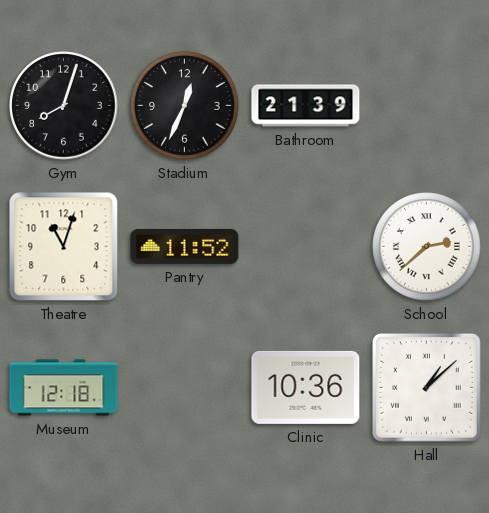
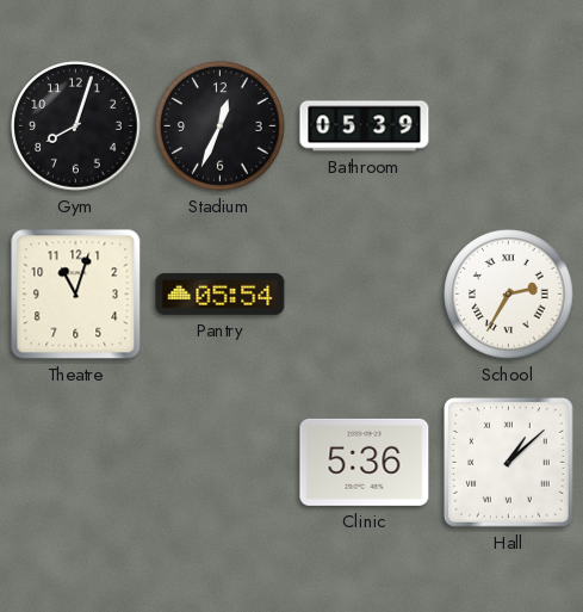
Bathroom: 21:39 -> 05:39 (365, 126)
Pantry: 11:52 -> 05:54 (221, 293)
School: 2:38 -> 2:35 (509, 295)
Museum: 12:18 -> none (64, 388)
Clinic: 10:36 -> 5:36 (365, 462)
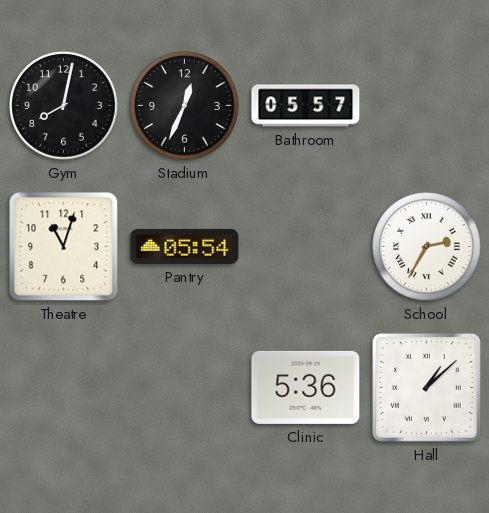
Gym: 8:03 -> 8:02 (64, 106)
Bathroom: 05:39 -> 05:57 (306, 106)
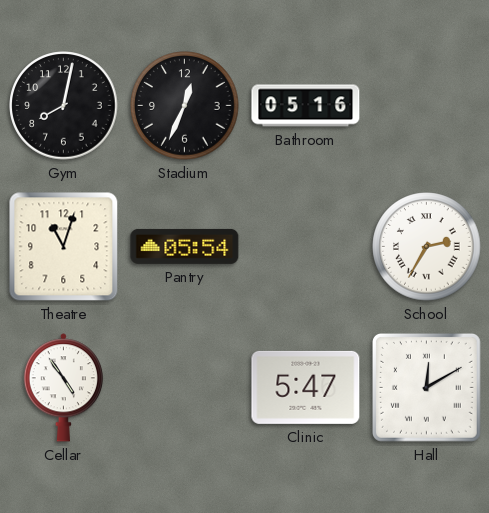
Bathroom: 05:57 -> 05:16 (306, 106)
Cellar: none -> 4:54 (63, 388)
Clinic: 5:36 -> 5:47 (306, 387)
Hall: 1:08 -> 12:10 (427, 388)
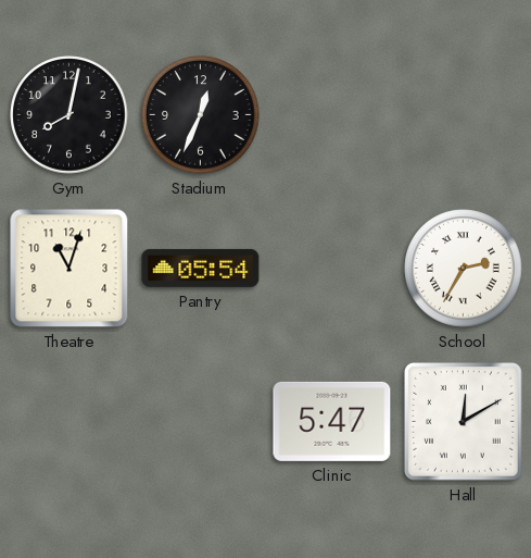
Bathroom: 05:16 -> none (306, 106)
Cellar: 4:54 -> none (63, 388)
